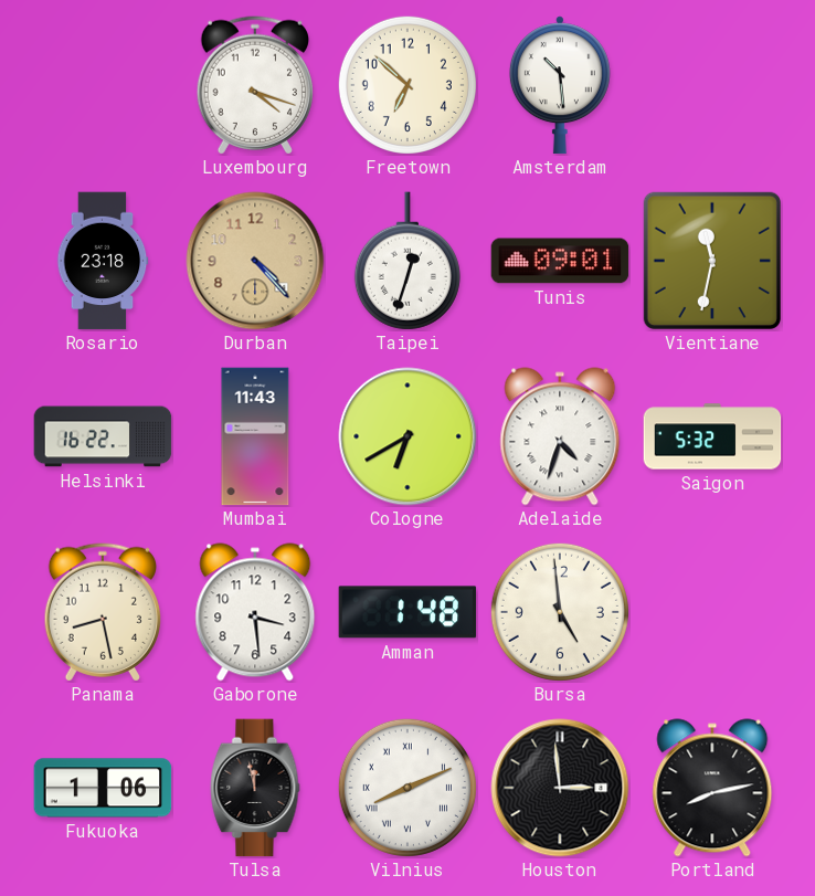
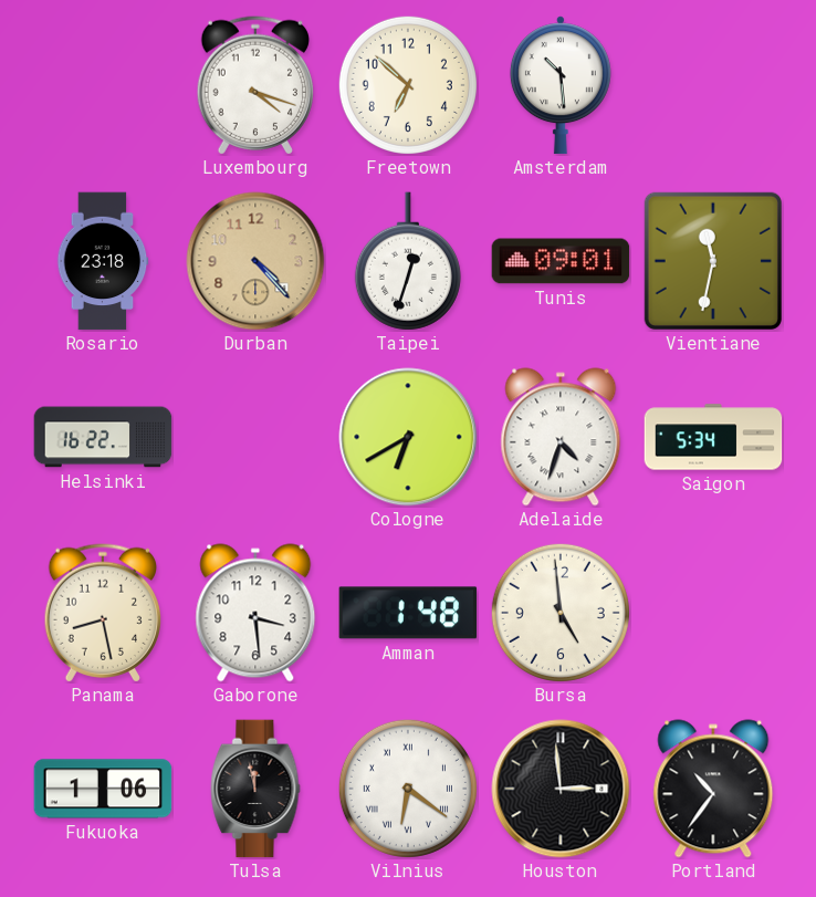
Mumbai: 11:43 -> none (255, 436)
Saigon: 5:32 -> 5:34 (713, 437)
Vilnius: 8:11 -> 6:21 (408, 789)
Portland: 8:13 -> 10:36 (713, 789)
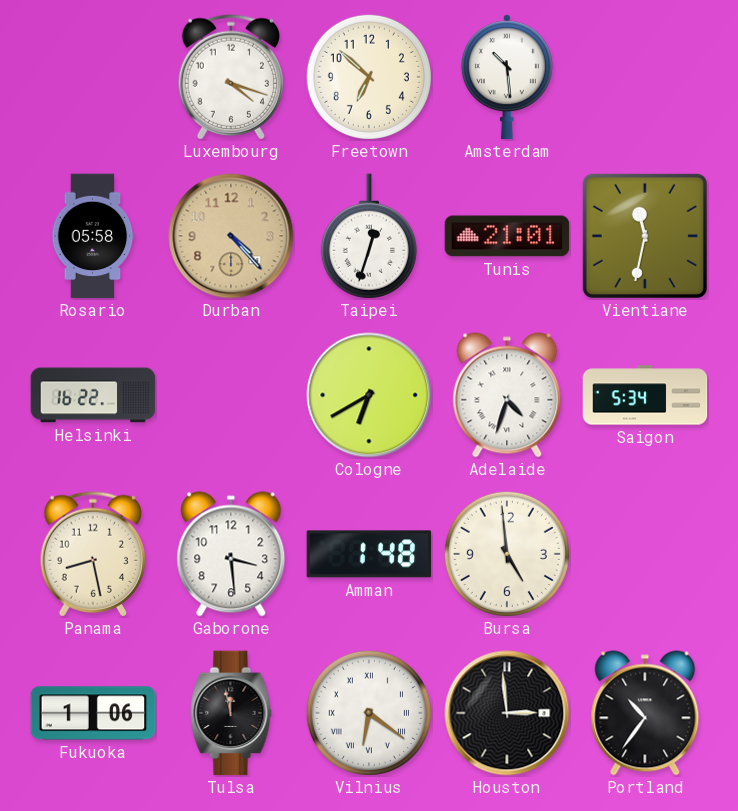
Rosario: 23:18 -> 05:58 (93, 236)
Tunis: 09:01 -> 21:01 (507, 236)
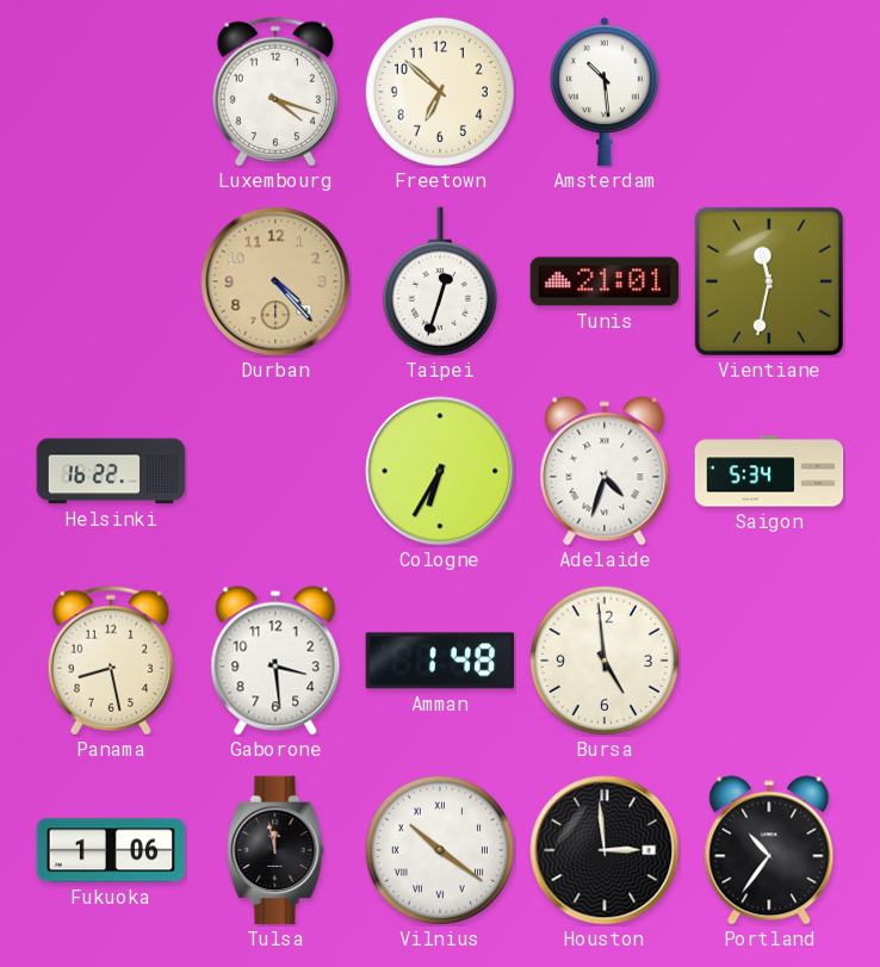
Rosario: 05:58 -> none (93, 236)
Cologne: 6:40 -> 6:35 (440, 471)
Vilnius: 6:21 -> 10:21 (440, 850)
